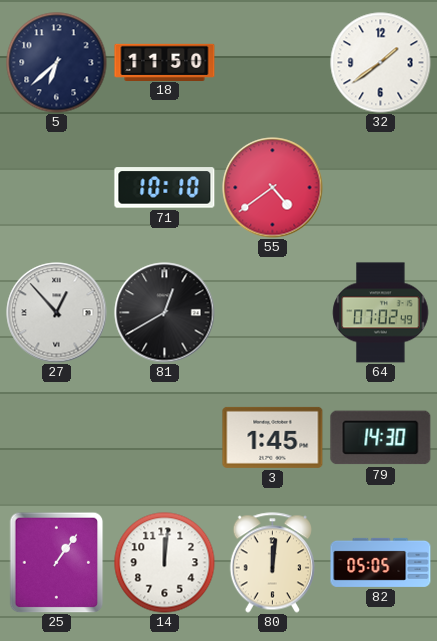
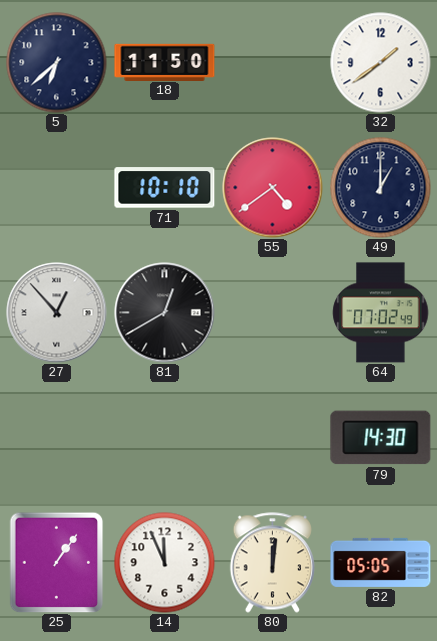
49: none -> 1:00 (381, 188)
3: 1:45 -> none (273, 437)
14: 12:01 -> 11:56 (165, 563)
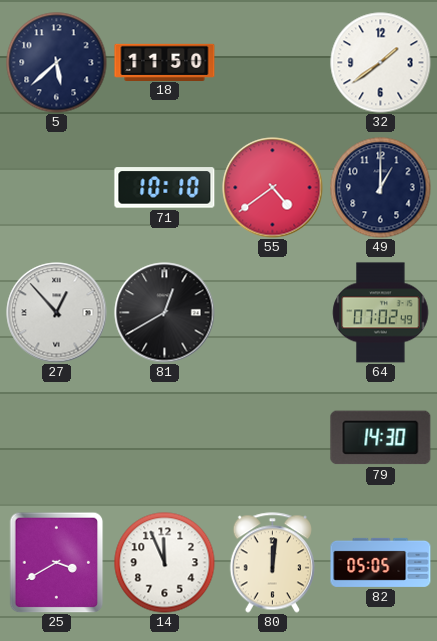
5: 6:38 -> 5:38 (57, 63)
25: 1:06 -> 3:40 (57, 562)
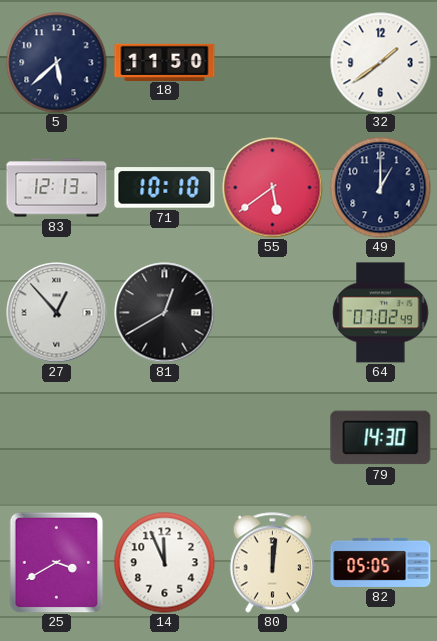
83: none -> 12:13 (57, 188)
55: 4:39 -> 5:39 (273, 188)
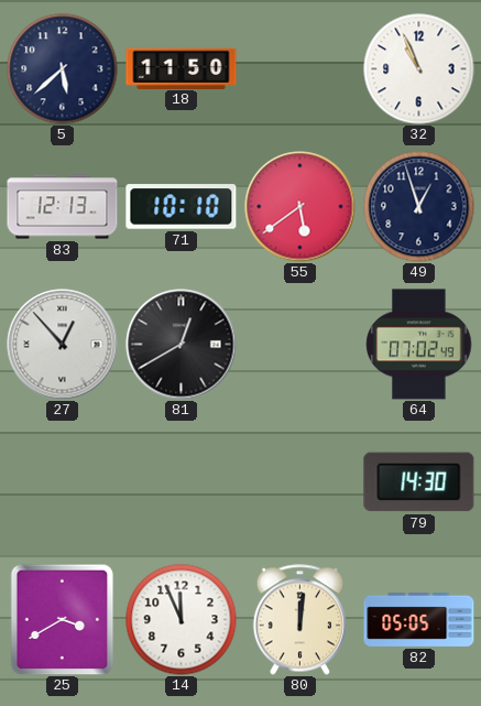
32: 1:39 -> 10:56 (419, 69)
49: 1:00 -> 12:57 (419, 207)
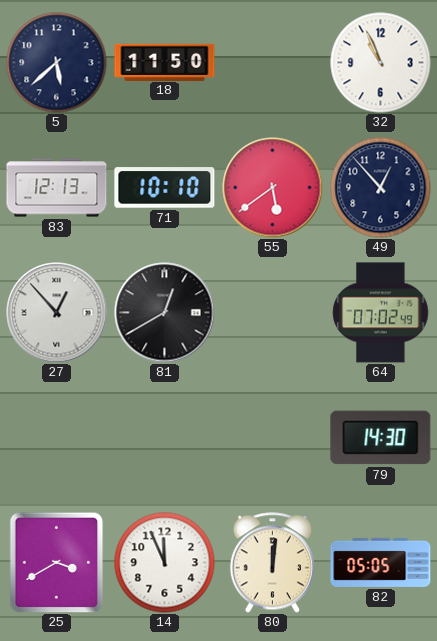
49: 12:57 -> 12:53 (381, 188)
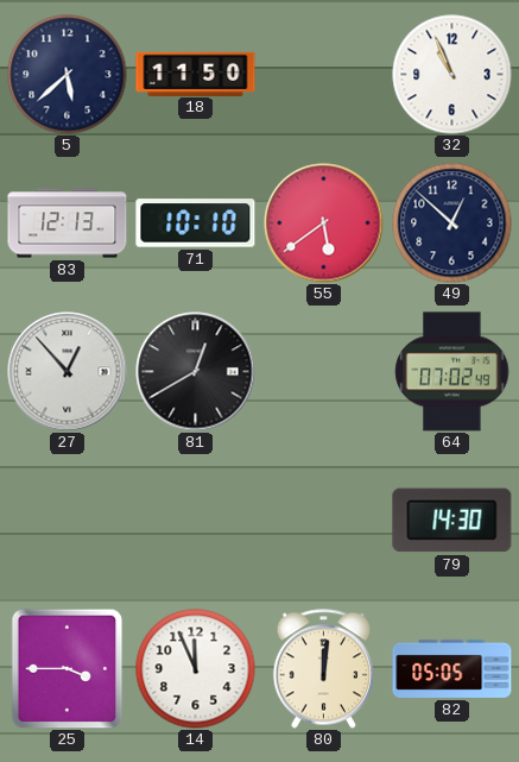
49: 12:53 -> 12:52 (452, 223)
25: 3:40 -> 3:45 (68, 668)
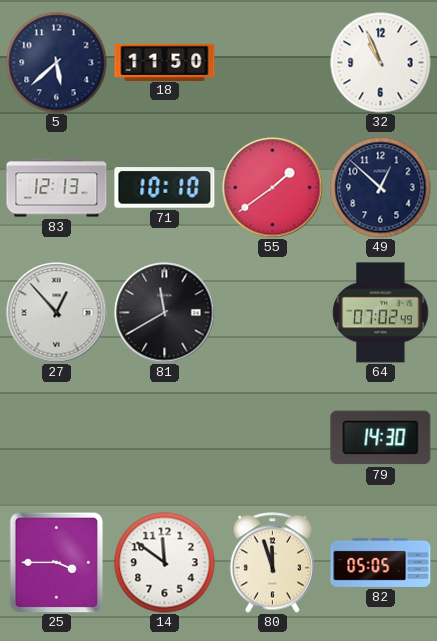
55: 5:39 -> 1:39 (273, 188)
81: 12:40 -> 11:40 (165, 313)
14: 11:56 -> 11:51 (165, 563)
80: 12:01 -> 11:57 (272, 563)
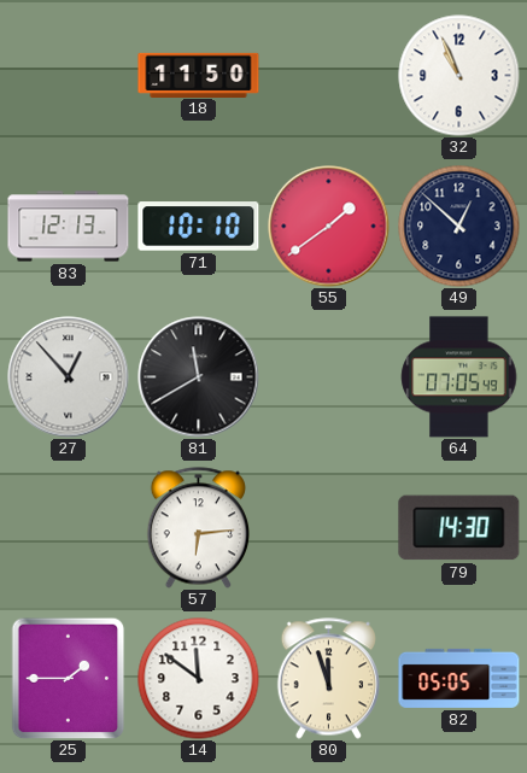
5: 5:38 -> none (57, 63)
64: 07:02 -> 07:05 (459, 377)
57: none -> 6:14 (198, 528)
25: 3:45 -> 1:45 (69, 678)
